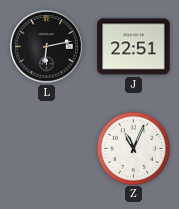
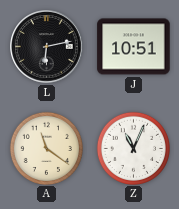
J: 22:51 -> 10:51 (134, 47)
A: none -> 11:21 (46, 148)
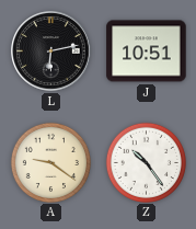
A: 11:21 -> 9:21 (50, 162)
Z: 11:04 -> 10:24 (146, 162)
